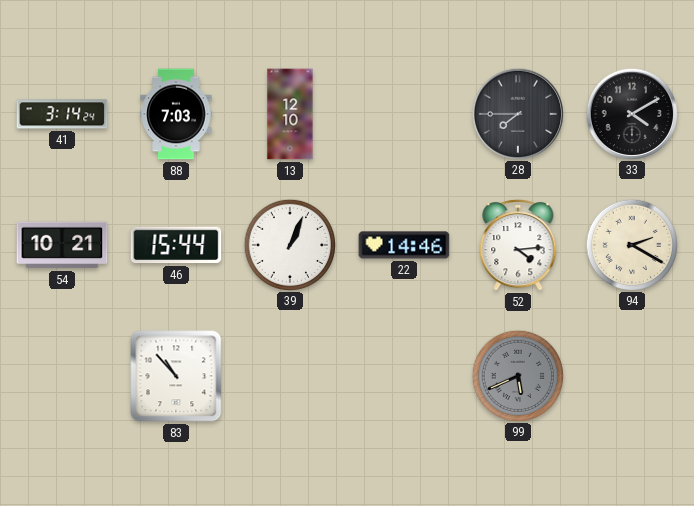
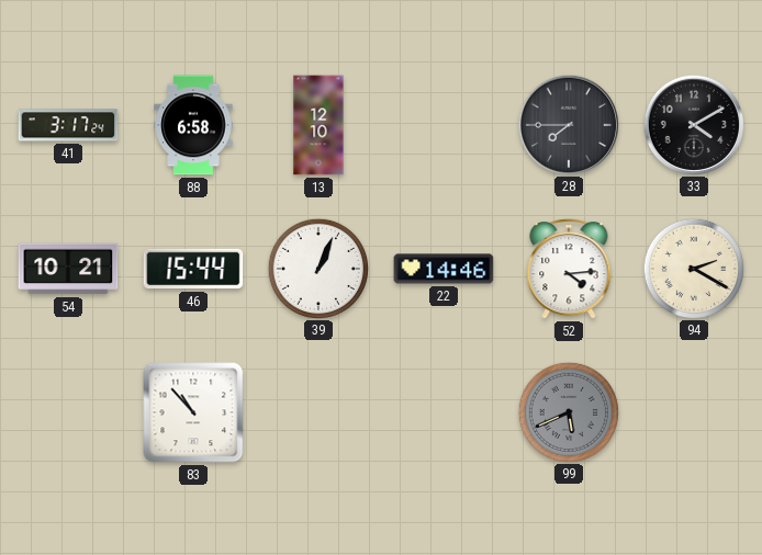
41: 3:14 -> 3:17 (68, 125)
88: 7:03 -> 6:58 (193, 125)
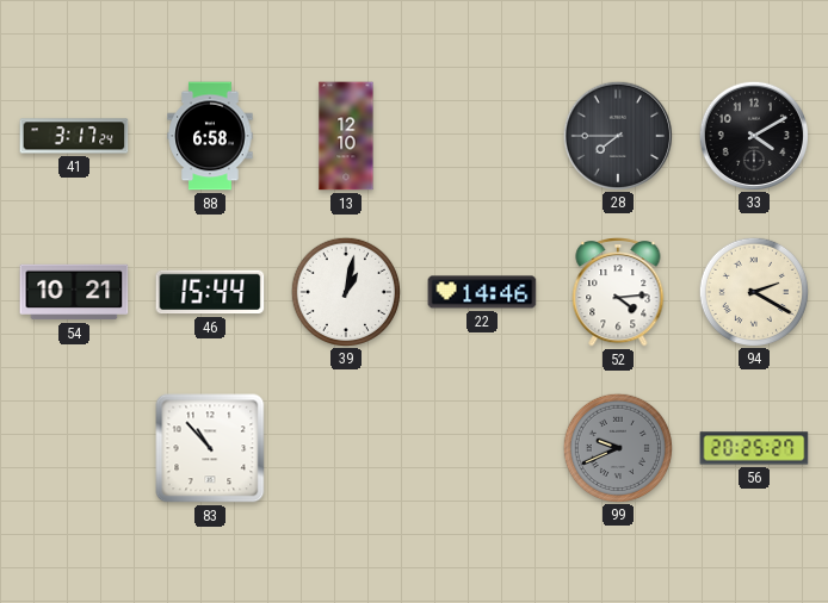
39: 1:04 -> 1:02 (345, 291)
99: 5:41 -> 9:41 (617, 447)
56: none -> 20:25 (754, 448)
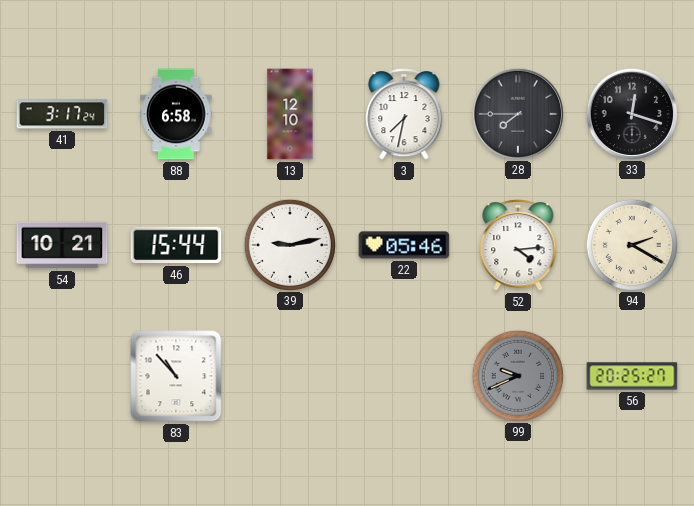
3: none -> 7:32 (404, 115)
33: 4:10 -> 12:18 (631, 113)
39: 1:02 -> 9:13 (289, 244)
22: 14:46 -> 05:46 (404, 245)
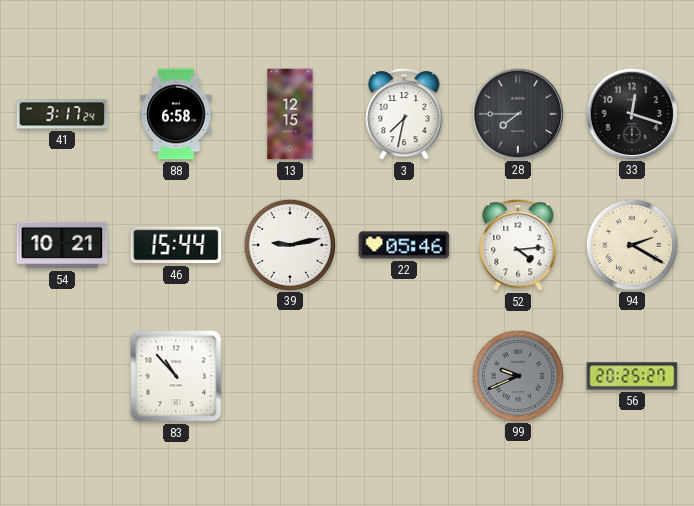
13: 12:10 -> 12:15 (290, 114)
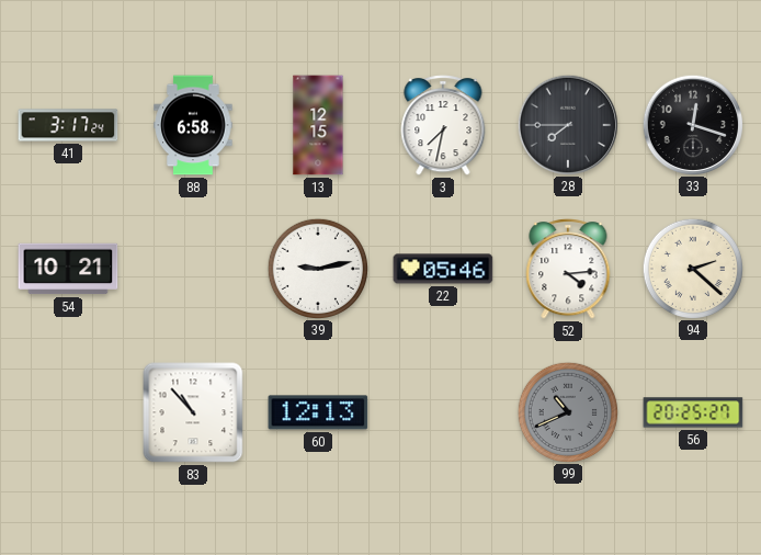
46: 15:44 -> none (176, 245)
94: 2:20 -> 2:22 (692, 268)
60: none -> 12:13 (318, 412)
99: 9:41 -> 10:41 (567, 411)
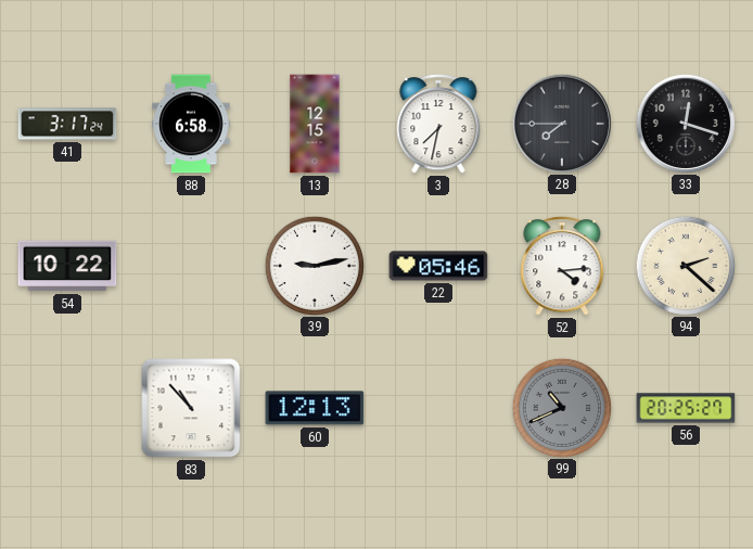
54: 10:21 -> 10:22 (67, 266)
